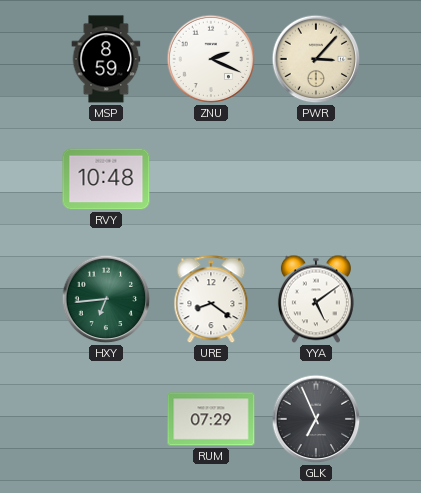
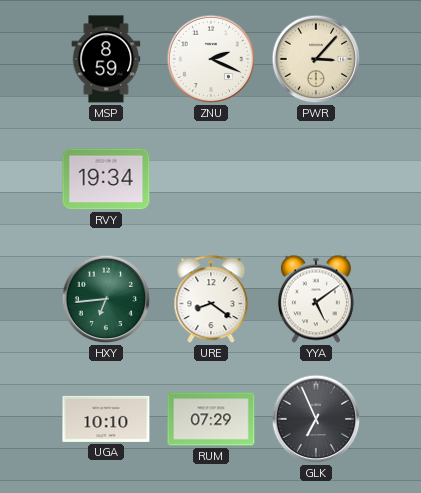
RVY: 10:48 -> 19:34 (106, 179)
UGA: none -> 10:10 (106, 419)
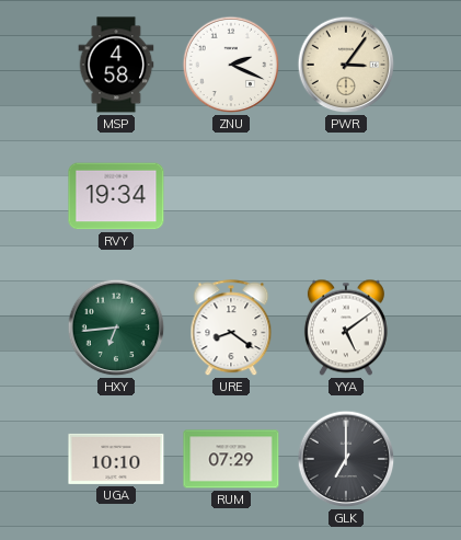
MSP: 8:59 -> 4:58 (116, 65)
PWR: 3:07 -> 3:06 (346, 65)
GLK: 6:56 -> 7:00 (346, 459)
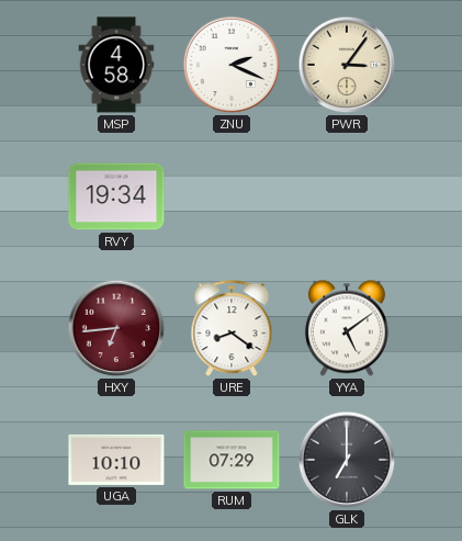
HXY dial: green -> burgundy (116, 328)
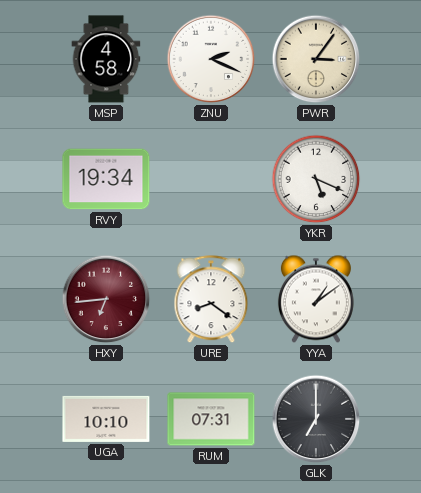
YKR: none -> 5:19 (316, 179)
YYA: 5:09 -> 1:09 (316, 299)
RUM: 07:29 -> 07:31 (211, 419)
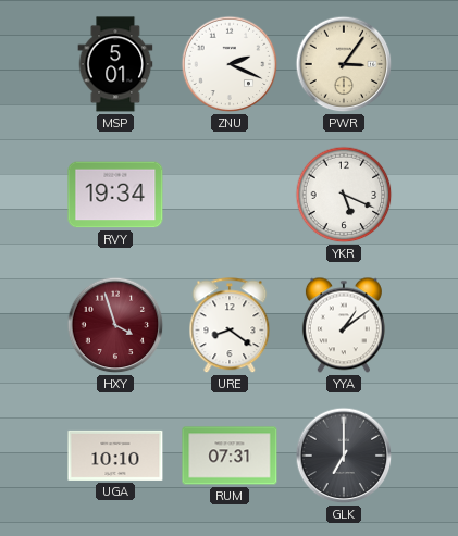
MSP: 4:58 -> 5:01 (115, 64)
HXY: 6:44 -> 3:57 (115, 325)
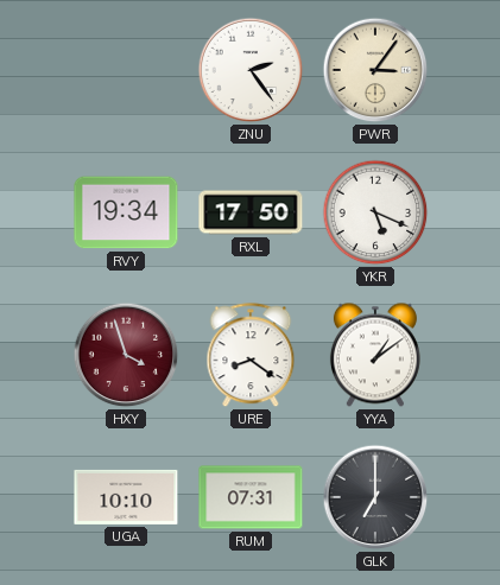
MSP: 5:01 -> none (115, 64)
ZNU: 2:19 -> 2:24 (251, 70)
RXL: none -> 17:50 (251, 212)
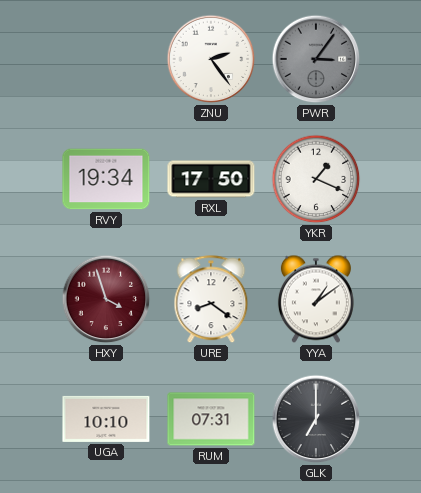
PWR dial: cream -> grey (316, 59)
YKR: 5:19 -> 1:19 (316, 179)
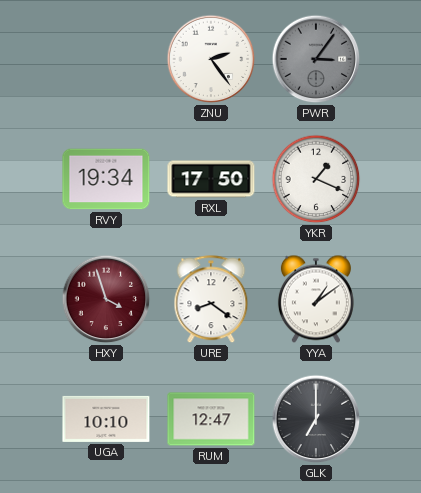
RUM: 07:31 -> 12:47 (211, 419)
